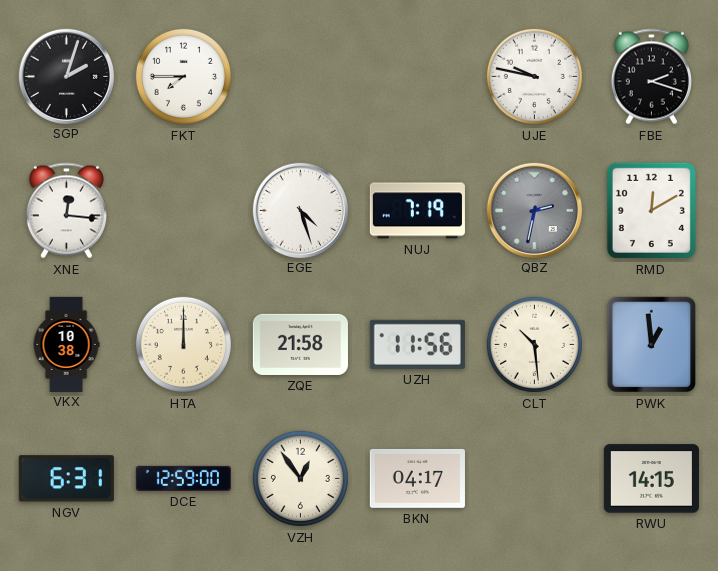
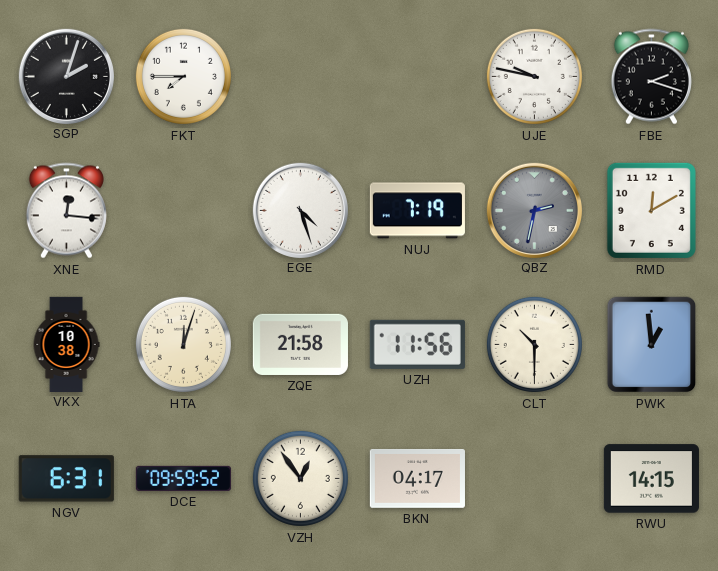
HTA: 12:00 -> 12:03 (183, 344)
CLT: 10:29 -> 10:30 (534, 344)
DCE: 12:59 -> 09:59 (183, 478)
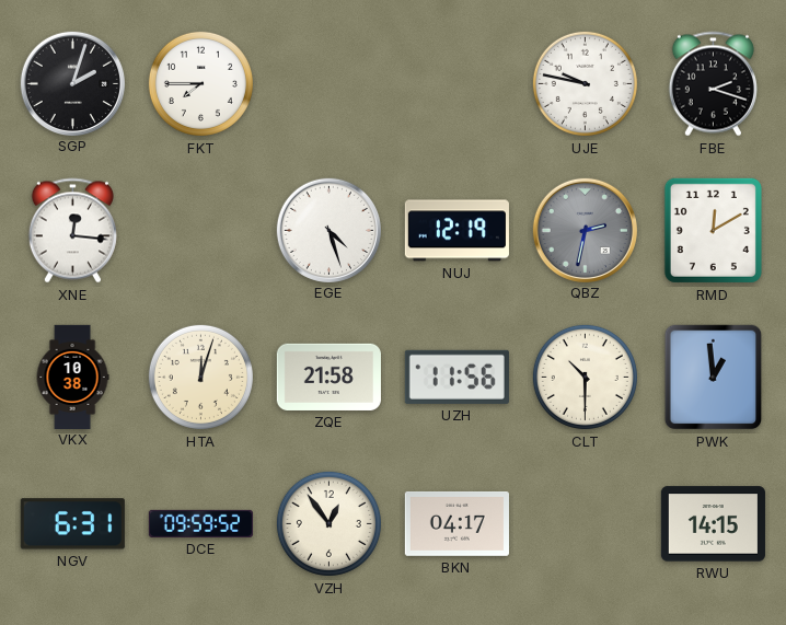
NUJ: 7:19 -> 12:19 (456, 231)
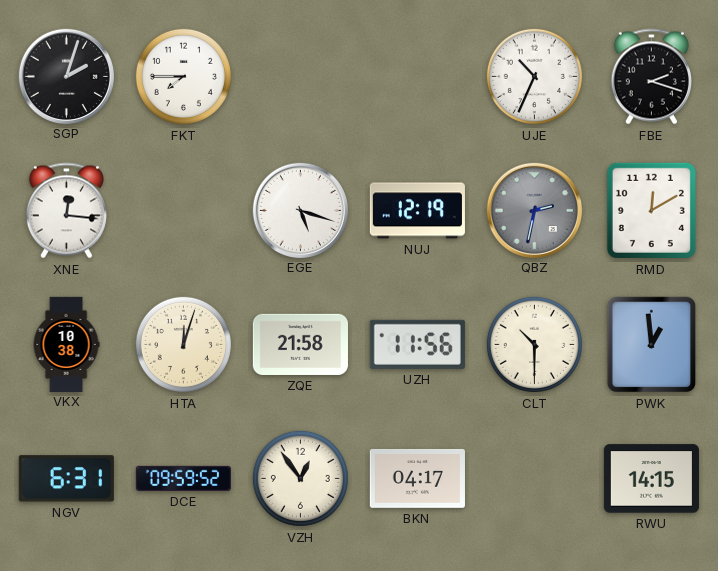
UJE: 9:47 -> 10:34 (534, 76)
EGE: 4:27 -> 5:18 (300, 210)
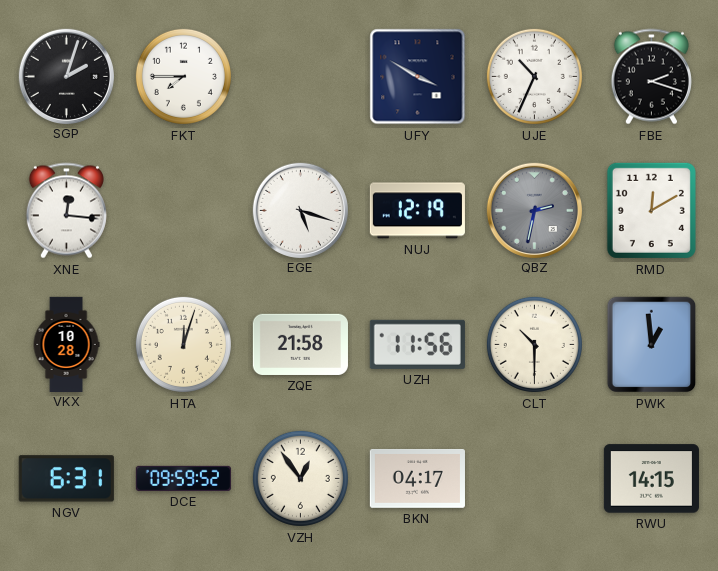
UFY: none -> 3:50 (418, 77)
VKX: 10:38 -> 10:28 (66, 344)
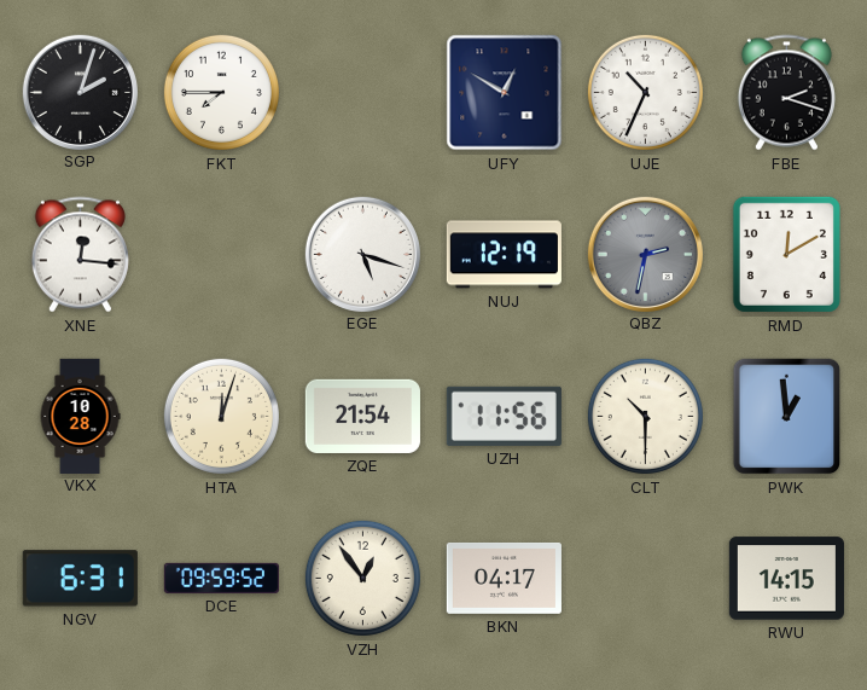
UFY: 3:50 -> 12:50 (505, 93)
ZQE: 21:58 -> 21:54 (362, 416)
